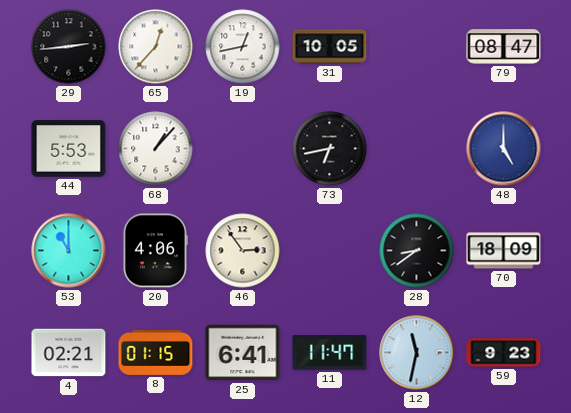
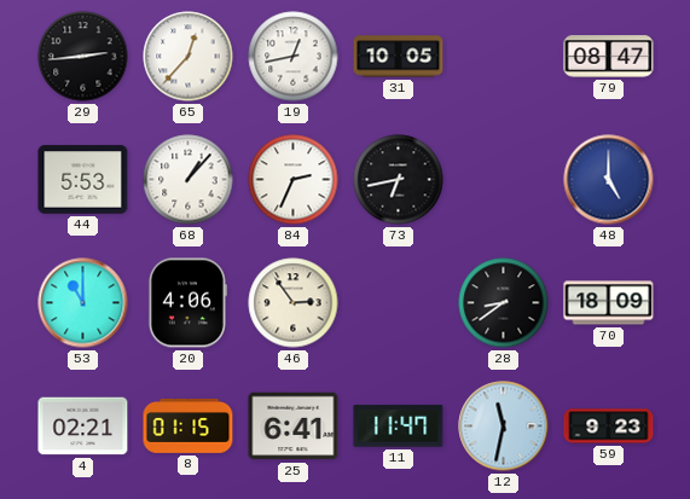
84: none -> 2:34 (294, 180)
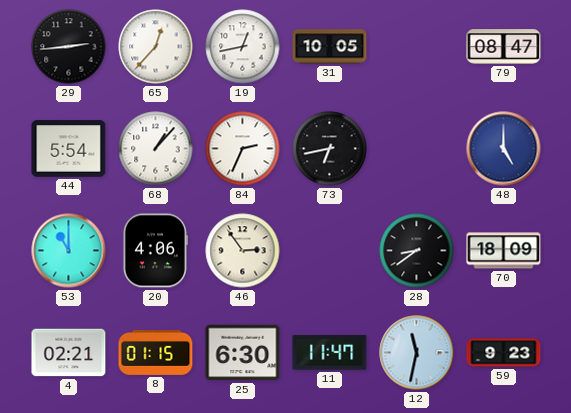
44: 5:53 -> 5:54 (69, 149)
25: 6:41 -> 6:30 (243, 353)
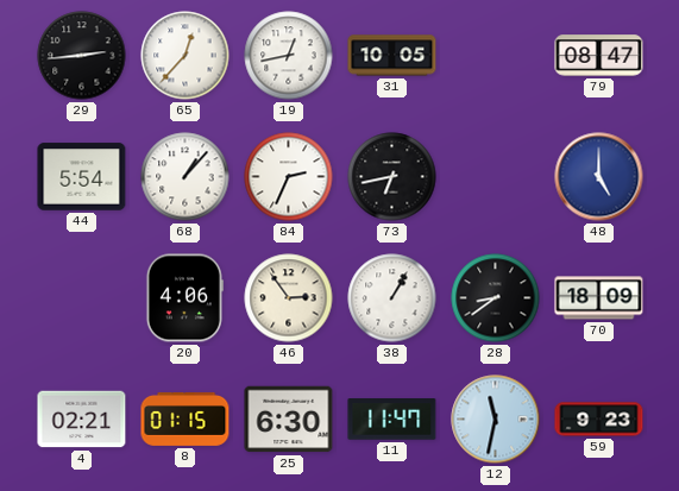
53: 11:00 -> none (69, 251)
38: none -> 1:05 (392, 298)
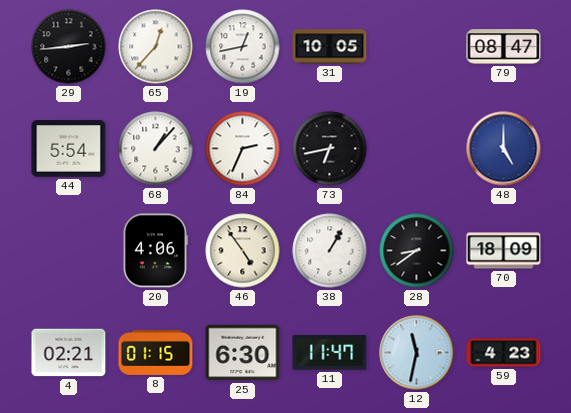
46: 2:54 -> 4:54 (243, 251)
59: 9:23 -> 4:23 (504, 353)
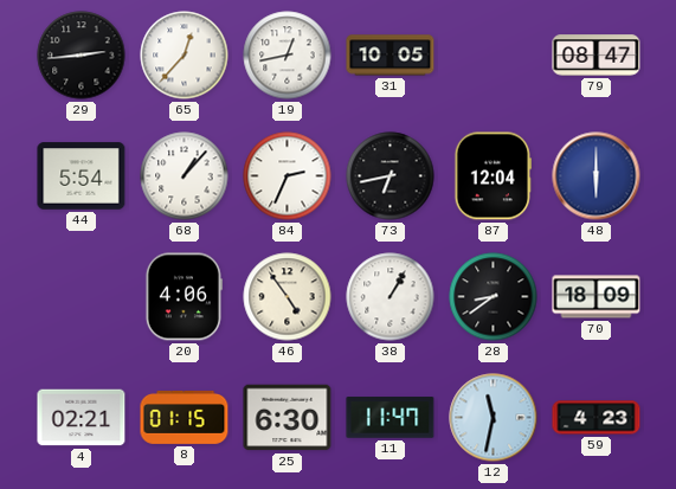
87: none -> 12:04 (492, 176)
48: 5:00 -> 6:00 (597, 176)
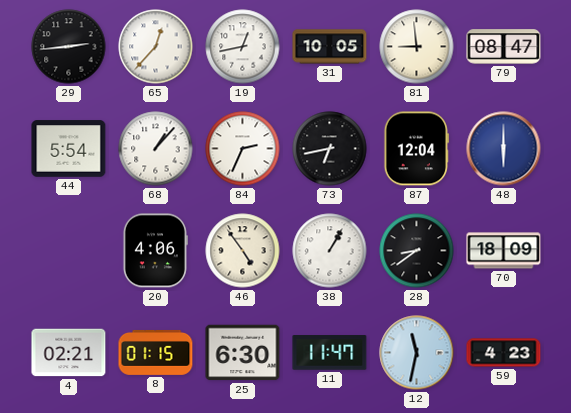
81: none -> 8:59 (417, 47)
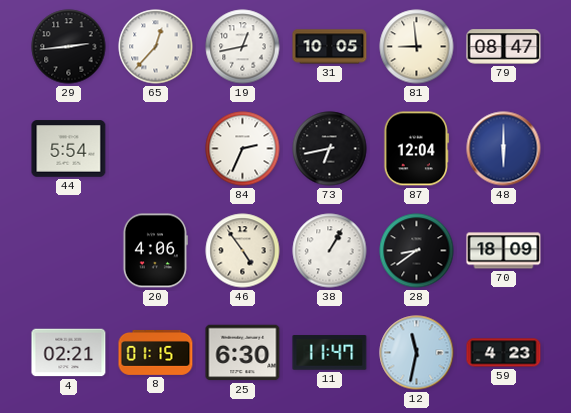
68: 1:07 -> none (156, 149)
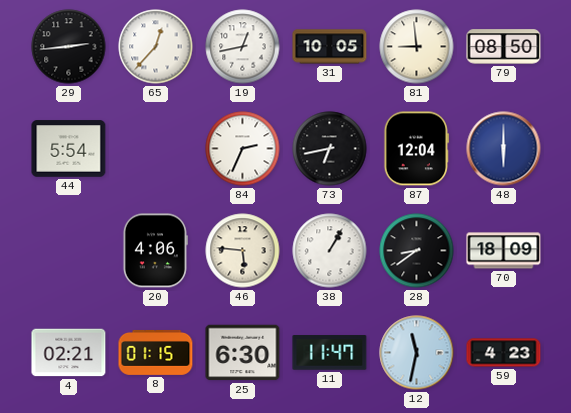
79: 08:47 -> 08:50 (504, 47)
46: 4:54 -> 5:46 (243, 251)
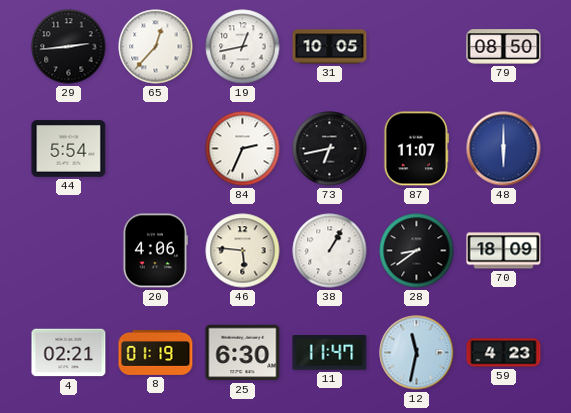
81: 8:59 -> none (417, 47)
87: 12:04 -> 11:07 (416, 149)
8: 01:15 -> 01:19 (156, 352)
